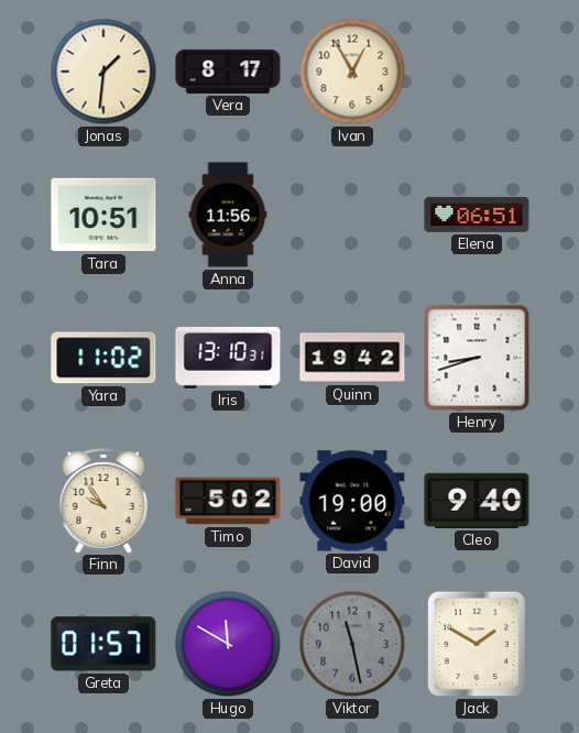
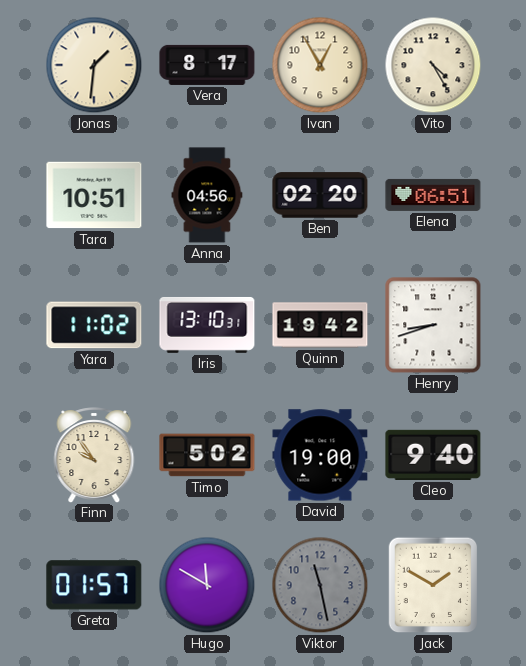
Vito: none -> 4:25 (433, 65)
Anna: 11:56 -> 04:56 (207, 195)
Ben: none -> 02:20 (320, 195)
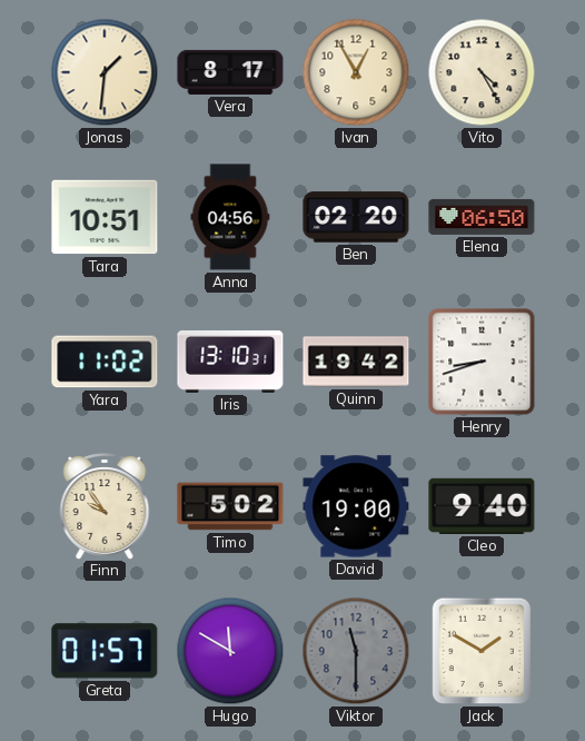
Elena: 06:51 -> 06:50 (482, 217)
Viktor: 11:28 -> 11:30 (356, 651)
